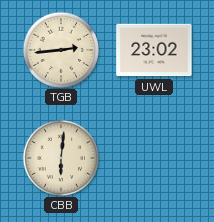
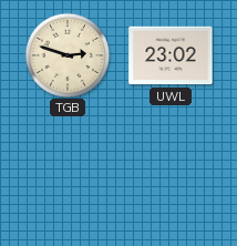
TGB: 2:44 -> 2:48 (66, 54)
CBB: 6:01 -> none (60, 157)
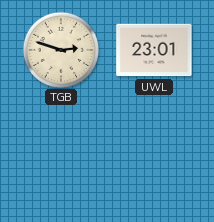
UWL: 23:02 -> 23:01 (154, 50)
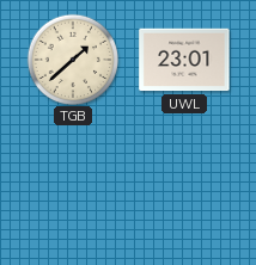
TGB: 2:48 -> 1:38 (72, 58)
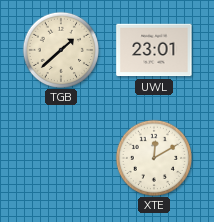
XTE: none -> 12:10 (153, 157)
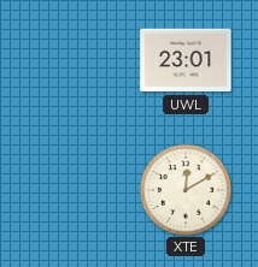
TGB: 1:38 -> none (60, 49)
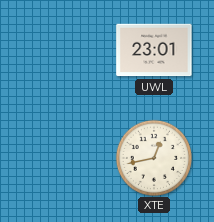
XTE: 12:10 -> 12:43 (153, 157)
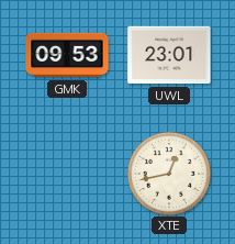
GMK: none -> 09:53 (67, 55)
